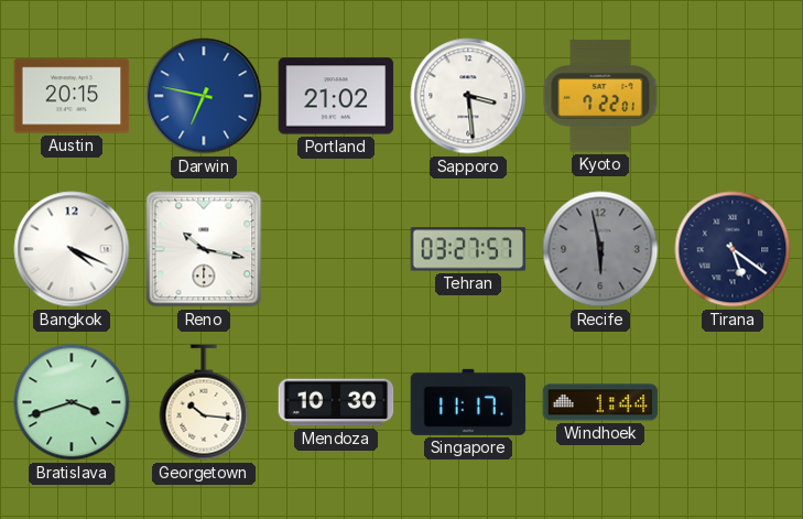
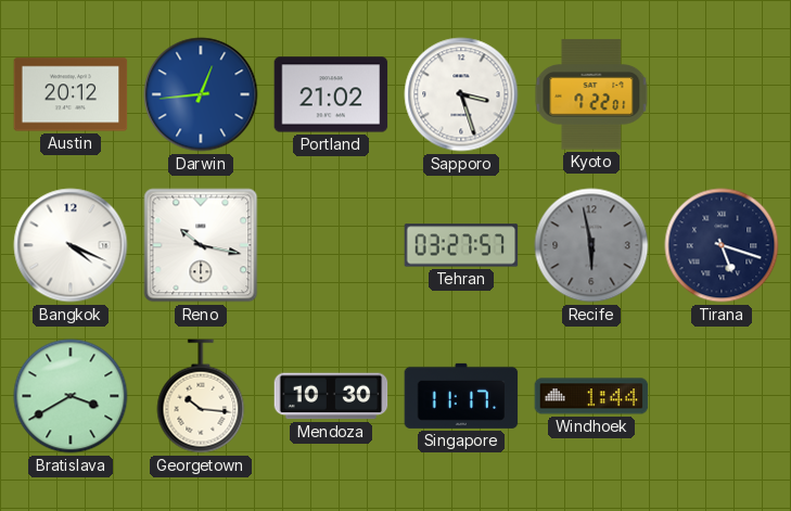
Austin: 20:15 -> 20:12 (71, 94)
Darwin: 6:47 -> 12:44 (201, 94)
Sapporo: 3:29 -> 3:27 (461, 94)
Tirana: 5:21 -> 5:18 (722, 245)
Bratislava: 3:42 -> 3:40 (71, 396)
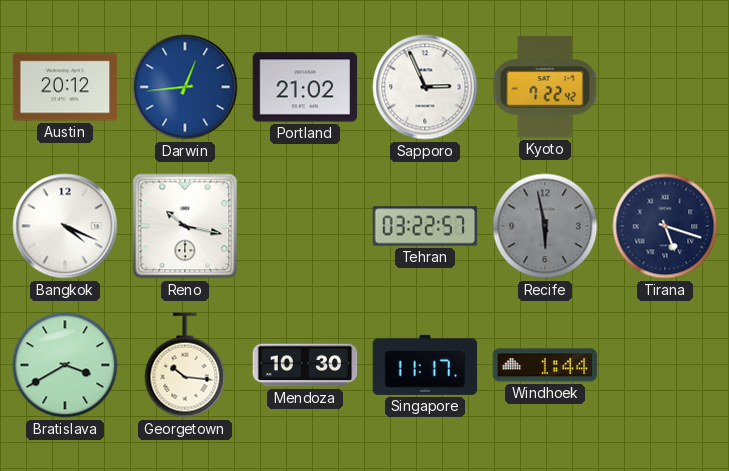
Sapporo: 3:27 -> 2:56 (425, 87)
Kyoto: 7:22:01 -> 7:22:42 (545, 87)
Tehran: 03:27 -> 03:22 (425, 226)
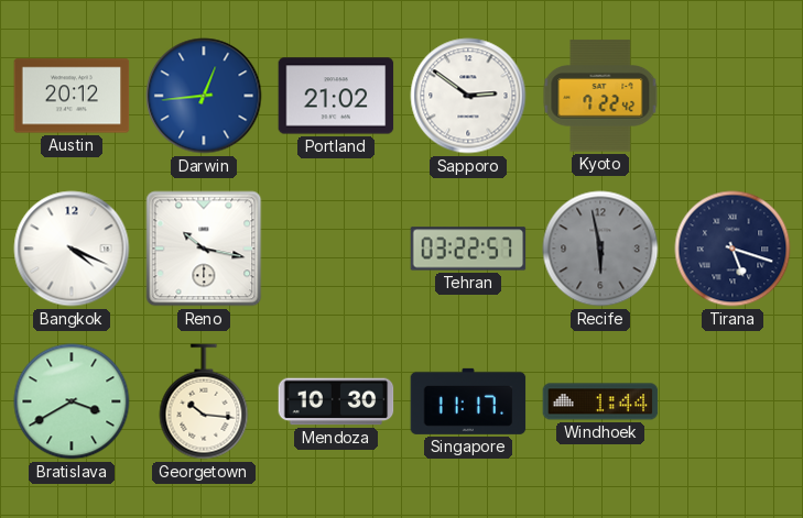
Sapporo: 2:56 -> 2:51 (468, 96)
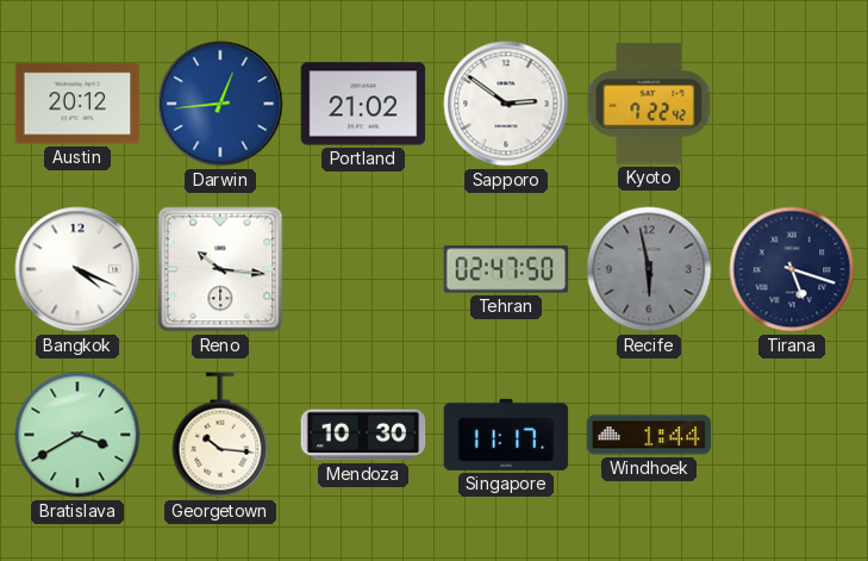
Reno: 10:17 -> 10:16 (220, 269)
Tehran: 03:22 -> 02:47 (506, 269)
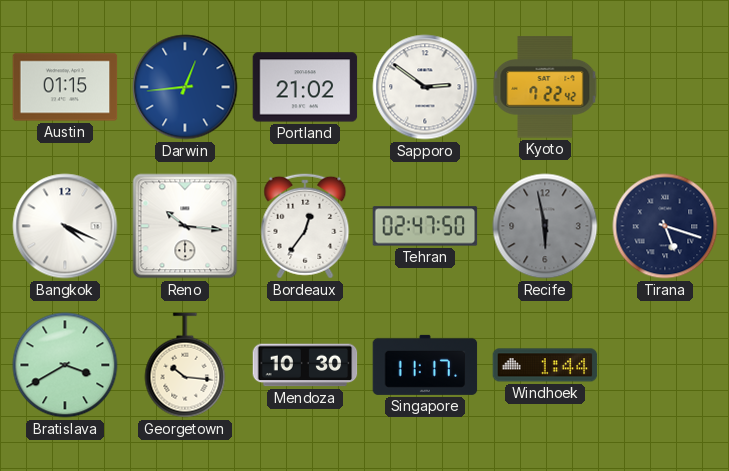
Austin: 20:12 -> 01:15 (65, 87)
Bordeaux: none -> 12:36 (305, 226)
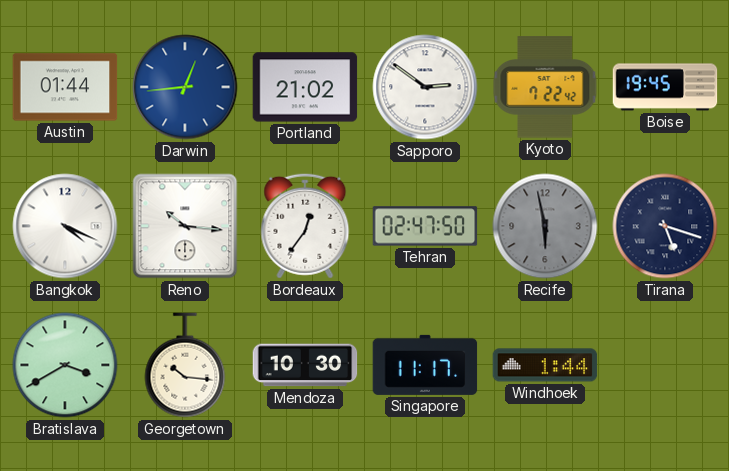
Austin: 01:15 -> 01:44 (65, 87)
Boise: none -> 19:45 (665, 87)
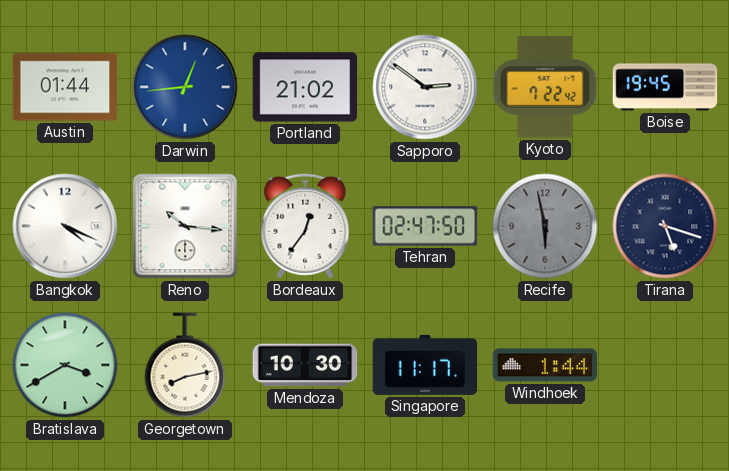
Georgetown: 10:16 -> 8:13 (185, 365)
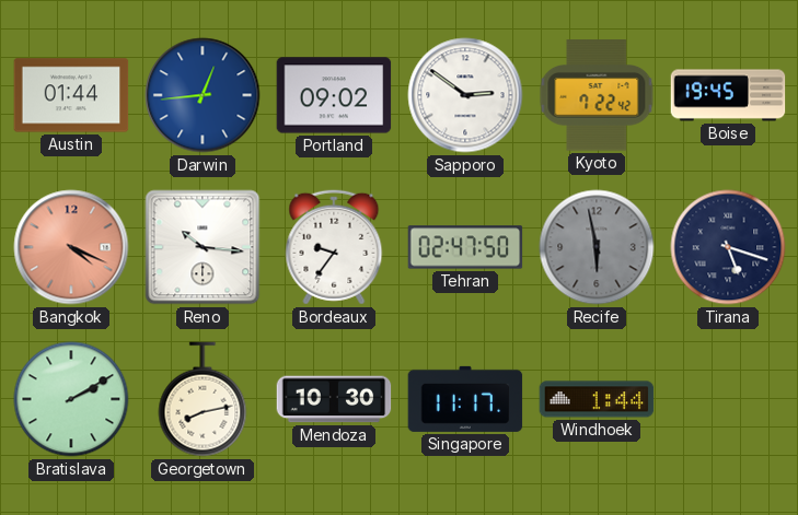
Portland: 21:02 -> 09:02 (334, 95)
Bangkok dial: white -> salmon (71, 247)
Bordeaux: 12:36 -> 9:36 (334, 247)
Bratislava: 3:40 -> 2:10 (71, 399)
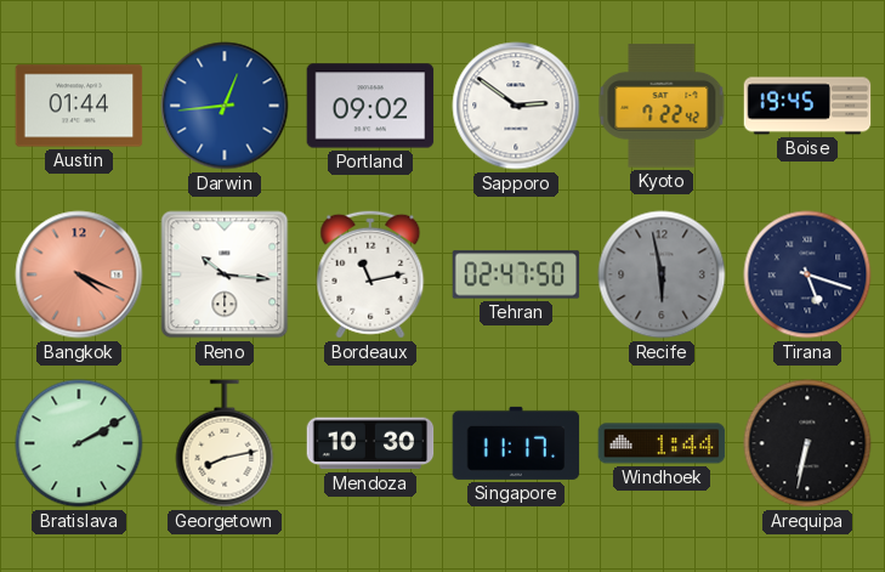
Bordeaux: 9:36 -> 11:13 (370, 274)
Arequipa: none -> 6:32 (807, 443)
